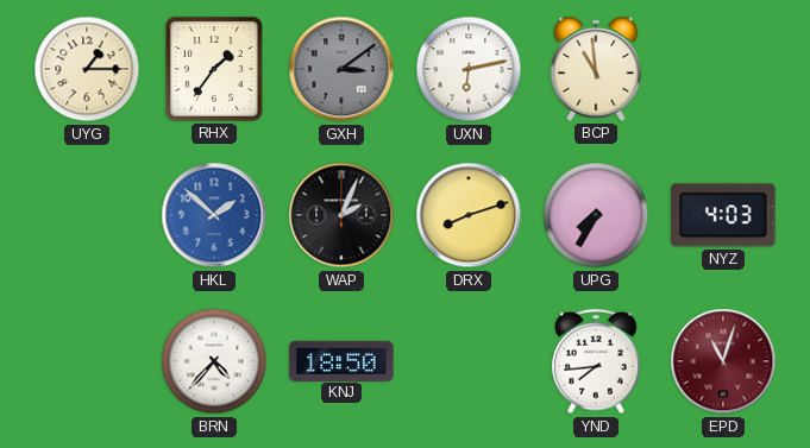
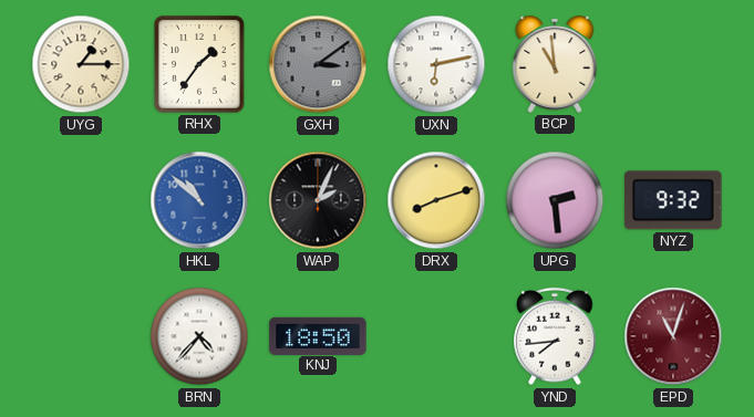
HKL: 1:52 -> 10:52 (199, 200)
UPG: 7:35 -> 2:29 (555, 200)
NYZ: 4:03 -> 9:32 (673, 200)
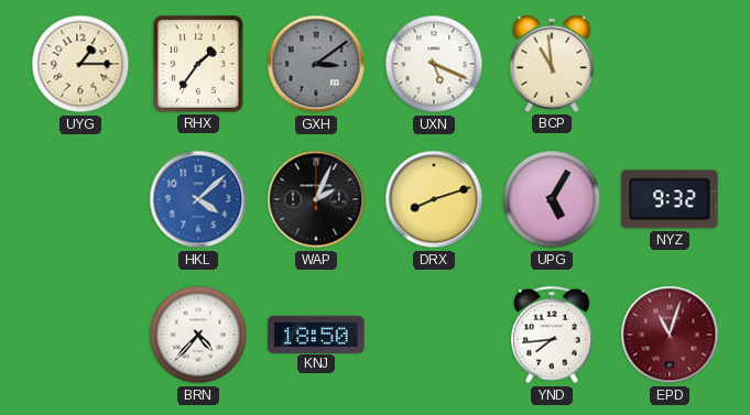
UXN: 6:13 -> 5:19 (434, 64)
HKL: 10:52 -> 4:08 (198, 199)
UPG: 2:29 -> 5:05 (552, 199)
